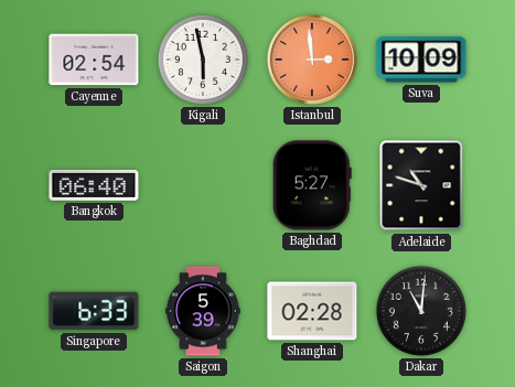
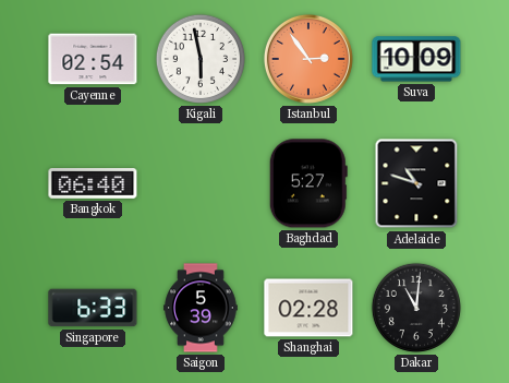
Istanbul: 2:59 -> 2:54 (308, 59)
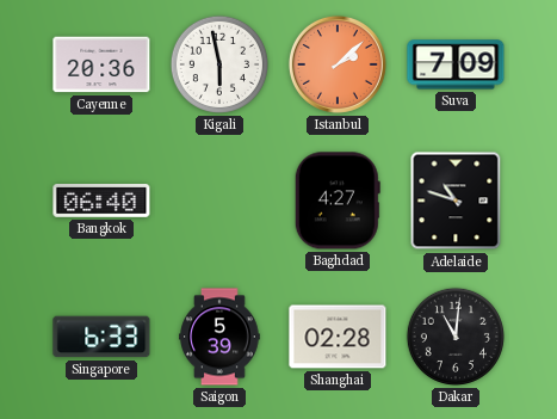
Cayenne: 02:54 -> 20:36 (101, 64)
Istanbul: 2:54 -> 2:08 (338, 64)
Suva: 10:09 -> 7:09 (456, 64)
Baghdad: 5:27 -> 4:27 (338, 201)
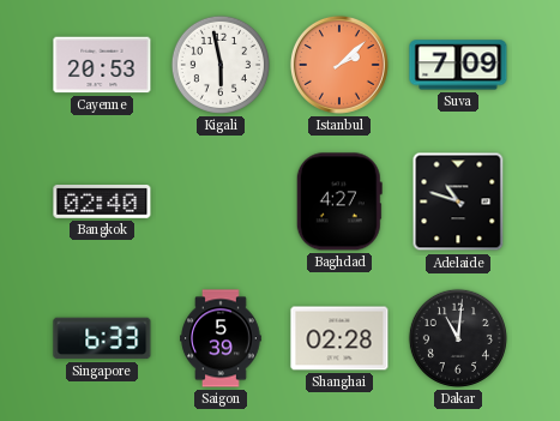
Cayenne: 20:36 -> 20:53 (102, 65)
Bangkok: 06:40 -> 02:40 (102, 203)
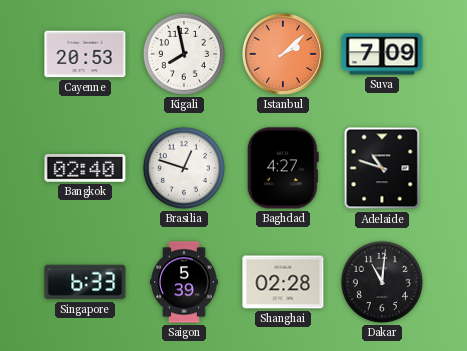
Kigali: 5:58 -> 7:58 (184, 54)
Brasilia: none -> 12:48 (184, 168)
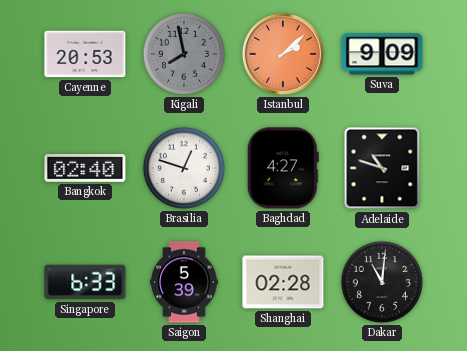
Kigali dial: white -> grey (184, 54)
Suva: 7:09 -> 9:09 (382, 54)
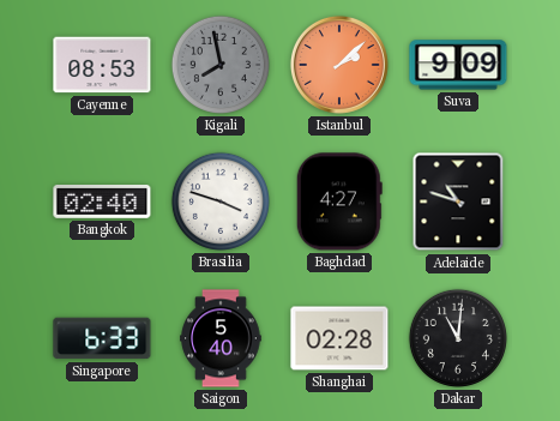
Cayenne: 20:53 -> 08:53 (102, 65)
Brasilia: 12:48 -> 3:48 (221, 202)
Saigon: 5:39 -> 5:40 (221, 338)
